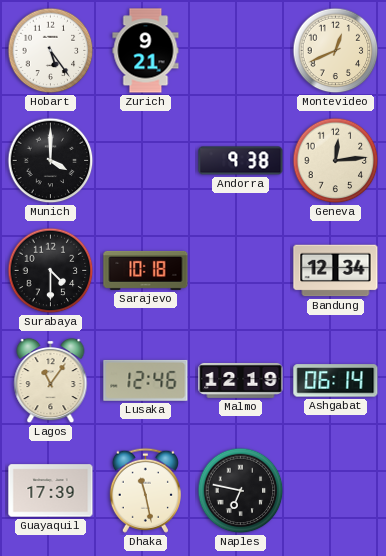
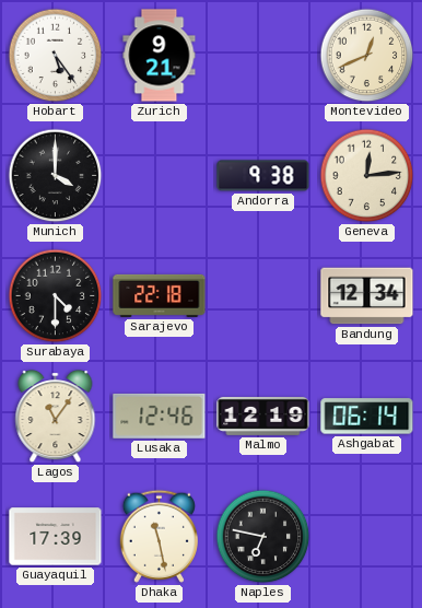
Sarajevo: 10:18 -> 22:18 (160, 295)
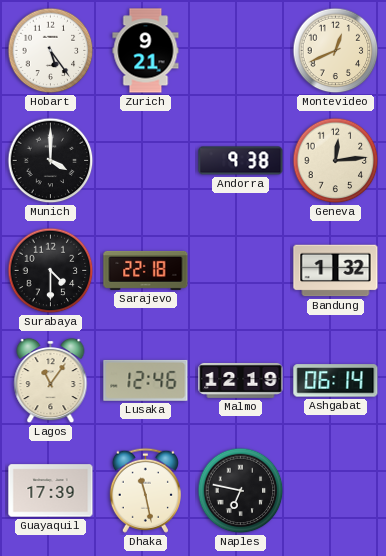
Bandung: 12:34 -> 1:32 (336, 271)
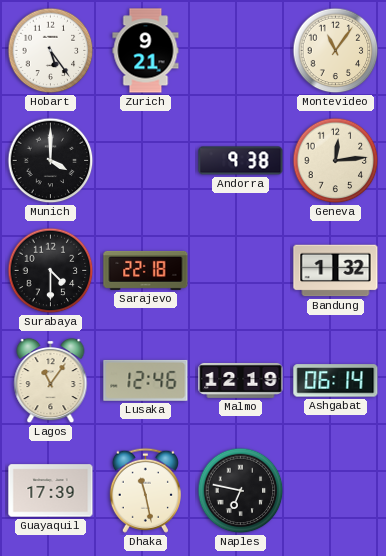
Montevideo: 12:41 -> 11:06 (336, 51)
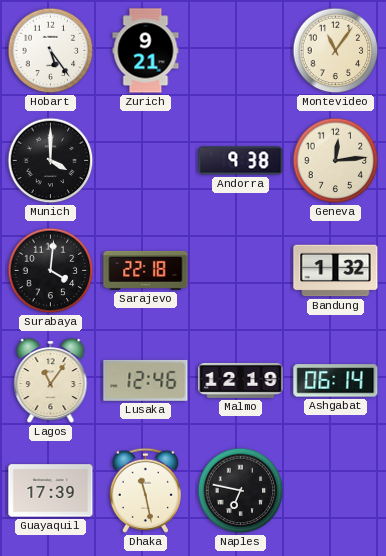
Surabaya: 4:30 -> 4:01 (51, 271)
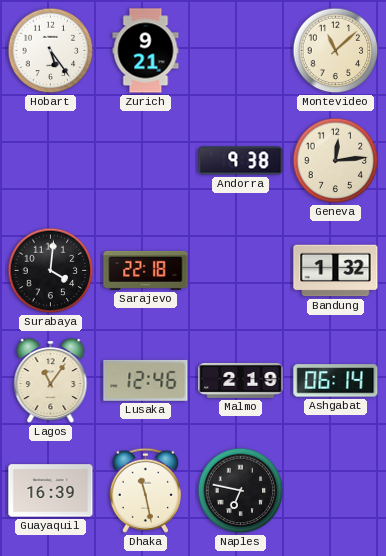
Montevideo: 11:06 -> 11:08 (336, 51)
Munich: 4:00 -> none (51, 161)
Malmo: 12:19 -> 2:19 (241, 380)
Guayaquil: 17:39 -> 16:39 (51, 491)
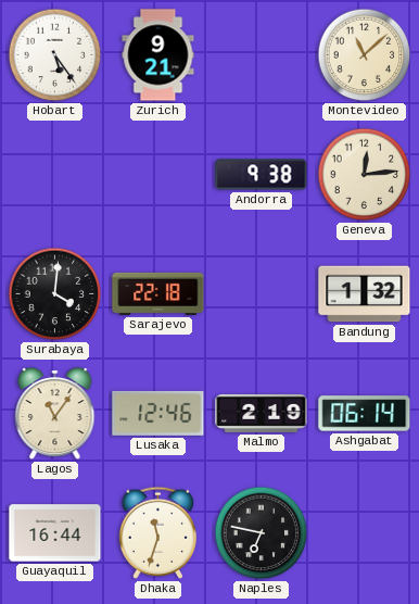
Guayaquil: 16:39 -> 16:44 (55, 533)
Dhaka: 11:28 -> 11:33 (157, 532)
